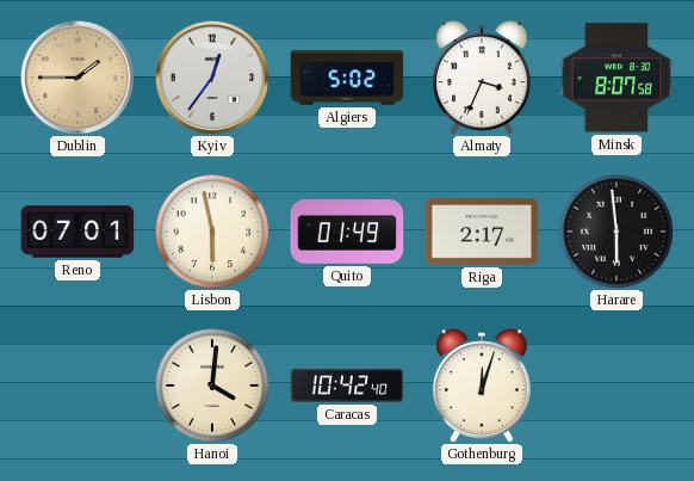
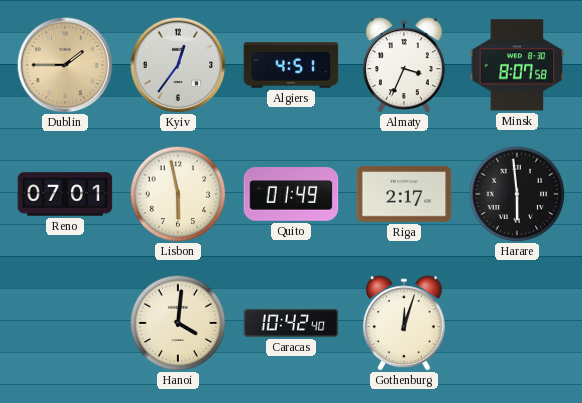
Algiers: 5:02 -> 4:51 (291, 65)
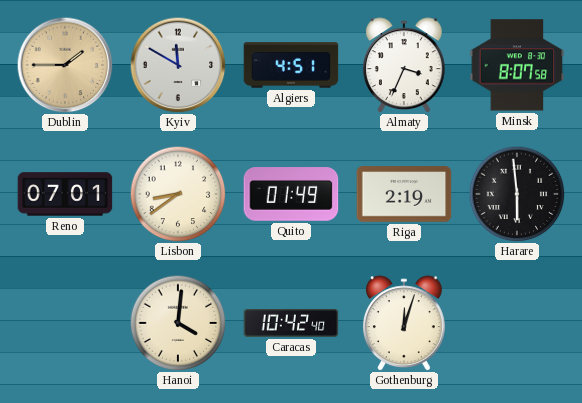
Kyiv: 12:36 -> 11:50 (178, 65)
Lisbon: 5:58 -> 8:39 (178, 194)
Riga: 2:17 -> 2:19 (404, 194)
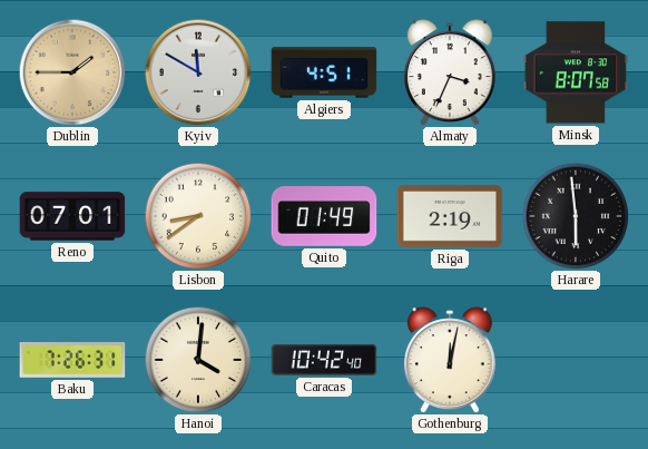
Baku: none -> 7:26 (72, 360)
Gothenburg: 12:03 -> 12:02 (450, 360)
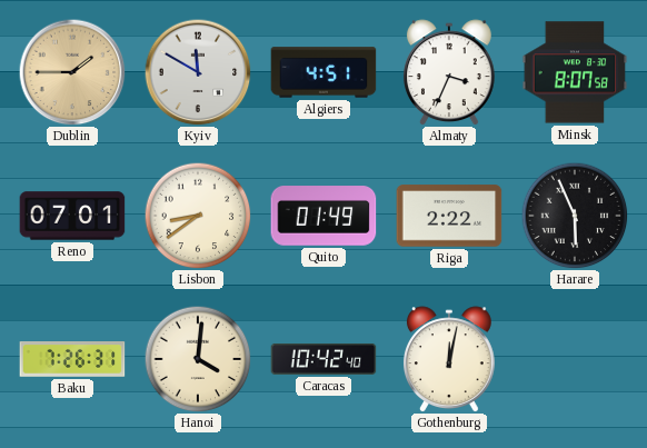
Riga: 2:19 -> 2:22 (449, 216)
Harare: 5:59 -> 5:56 (575, 216)
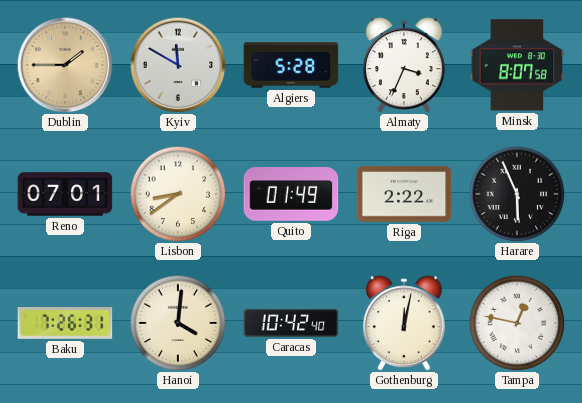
Algiers: 4:51 -> 5:28 (291, 65)
Tampa: none -> 12:47 (517, 323)
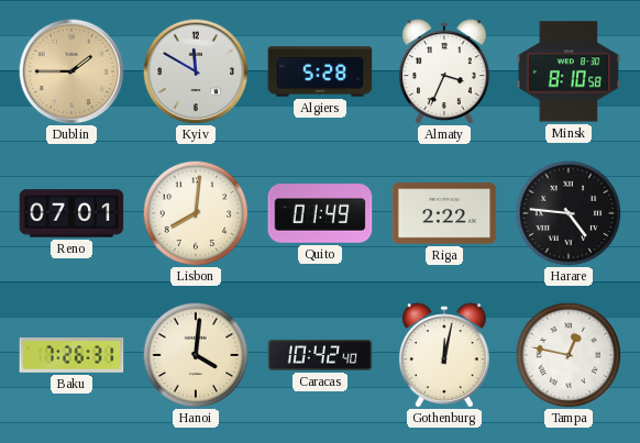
Minsk: 8:07 -> 8:10 (569, 71)
Lisbon: 8:39 -> 8:01 (196, 213)
Harare: 5:56 -> 4:46 (569, 213)
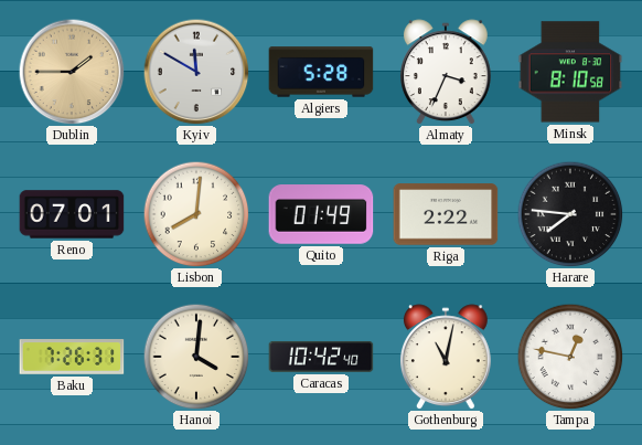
Harare: 4:46 -> 7:46 (570, 214)
Gothenburg: 12:02 -> 11:02 (446, 357)
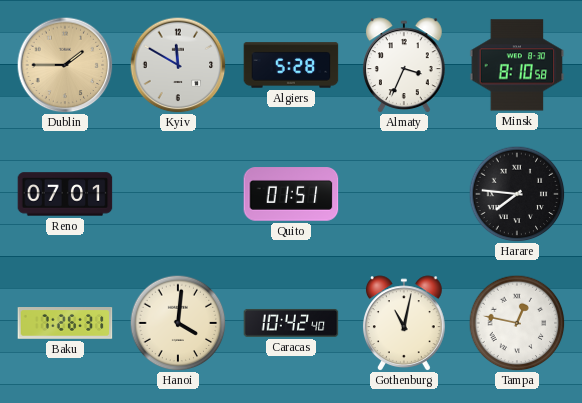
Lisbon: 8:01 -> none (196, 214)
Quito: 01:49 -> 01:51 (291, 194)
Riga: 2:22 -> none (446, 214)
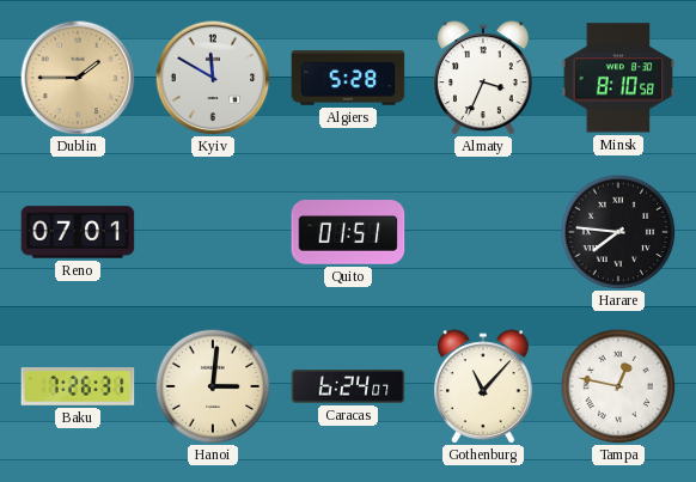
Hanoi: 4:01 -> 3:01 (213, 386)
Caracas: 10:42 -> 6:24 (348, 386)
Gothenburg: 11:02 -> 11:07 (483, 386)
